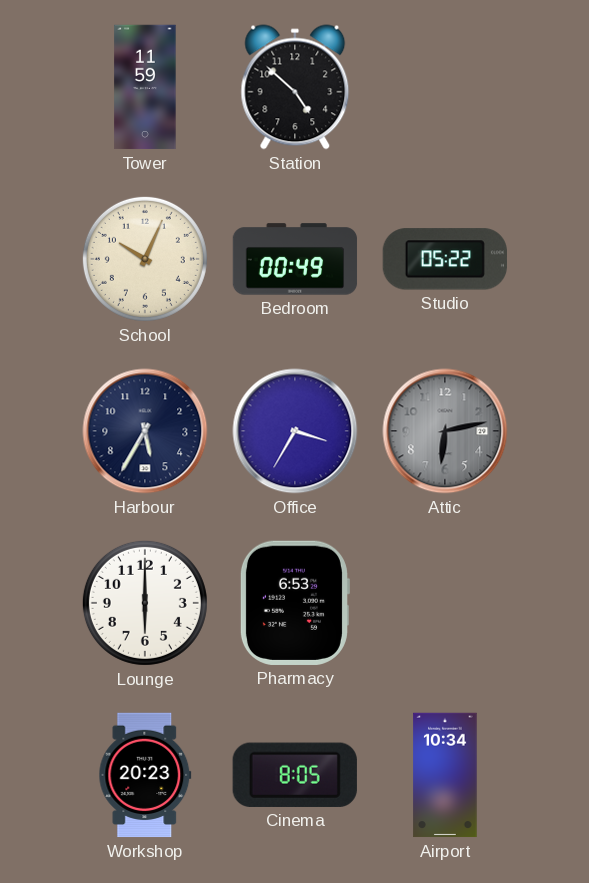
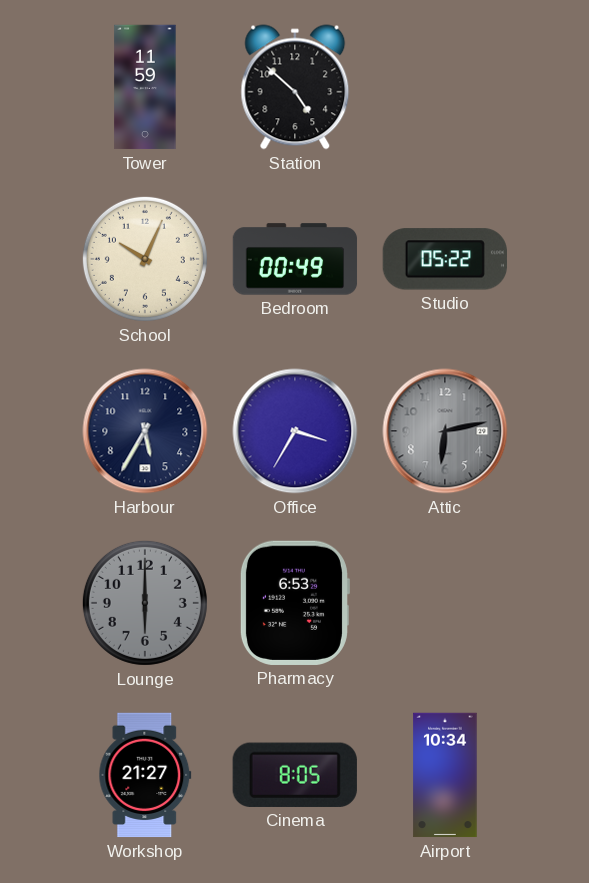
Lounge dial: white -> grey (145, 603)
Workshop: 20:23 -> 21:27 (145, 775)
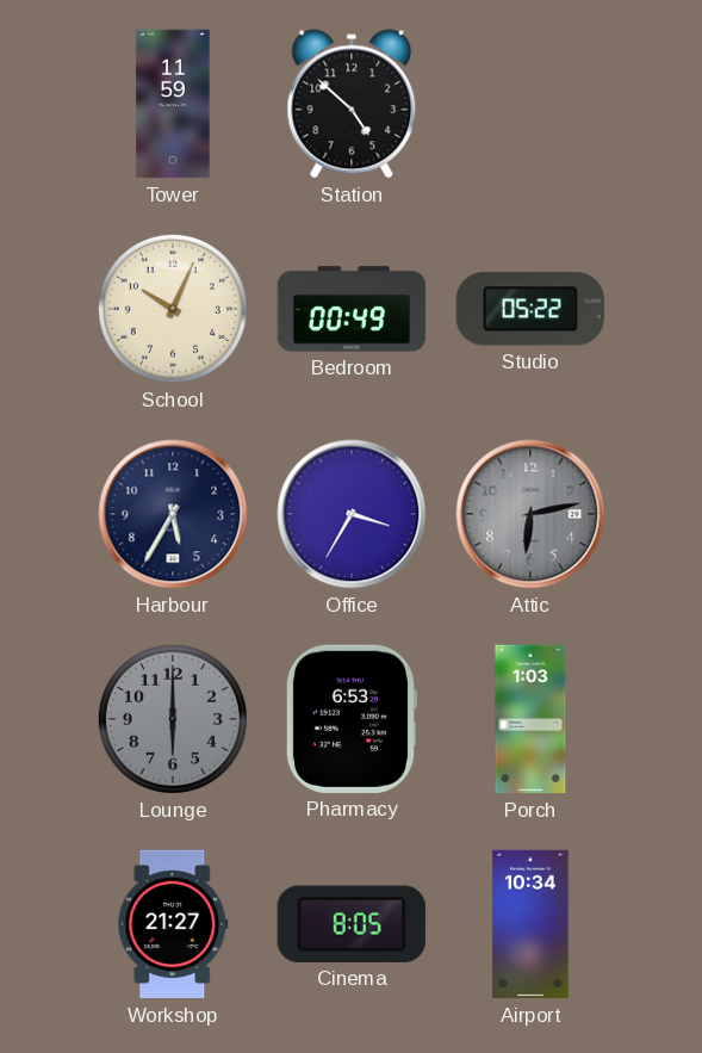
Porch: none -> 1:03 (530, 719)
